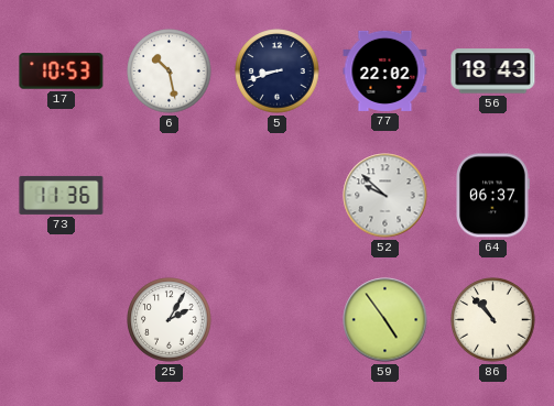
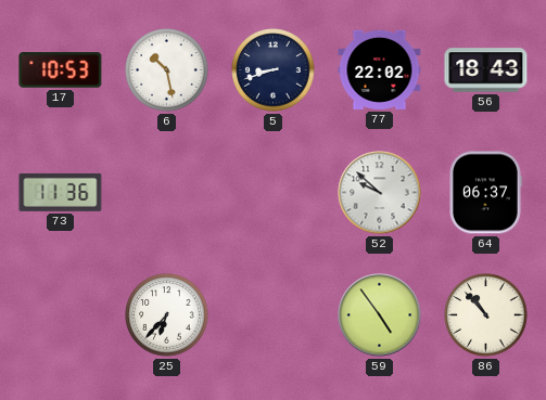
25: 2:05 -> 6:37 (167, 315)
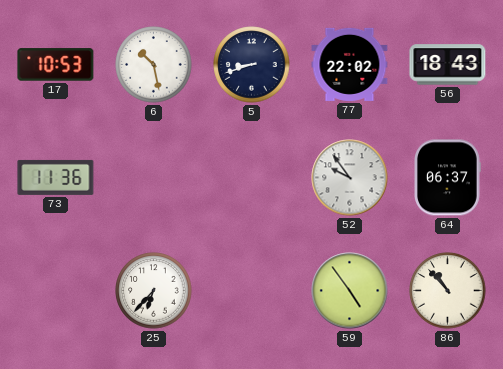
52: 9:52 -> 9:54 (350, 178)
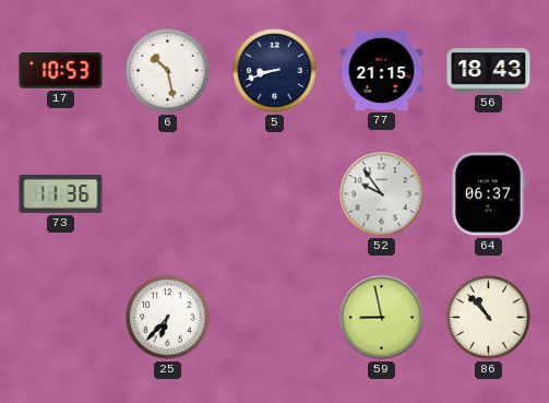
77: 22:02 -> 21:15 (382, 70)
59: 4:54 -> 8:58 (382, 318)
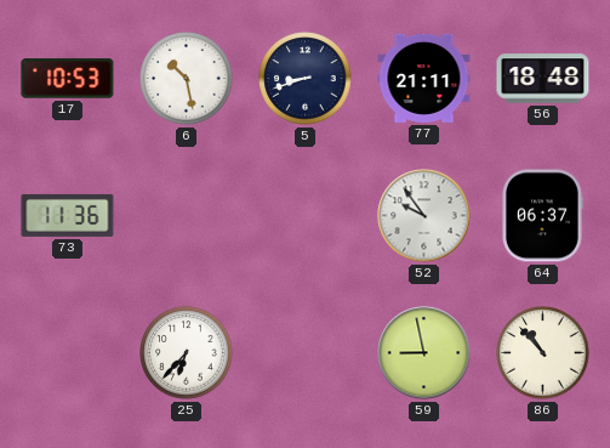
77: 21:15 -> 21:11 (424, 78)
56: 18:43 -> 18:48 (543, 79)
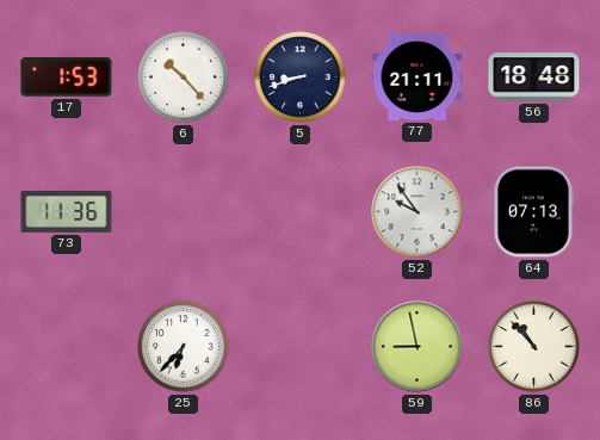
17: 10:53 -> 1:53 (67, 78)
6: 10:28 -> 10:23 (184, 78)
64: 06:37 -> 07:13 (534, 212)
